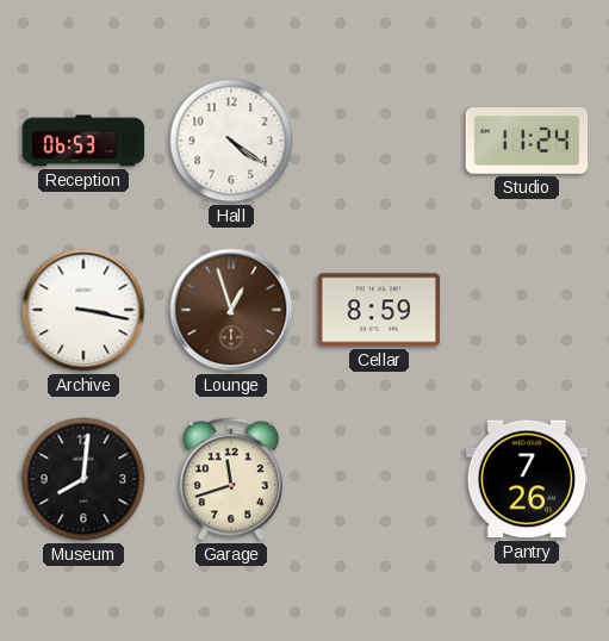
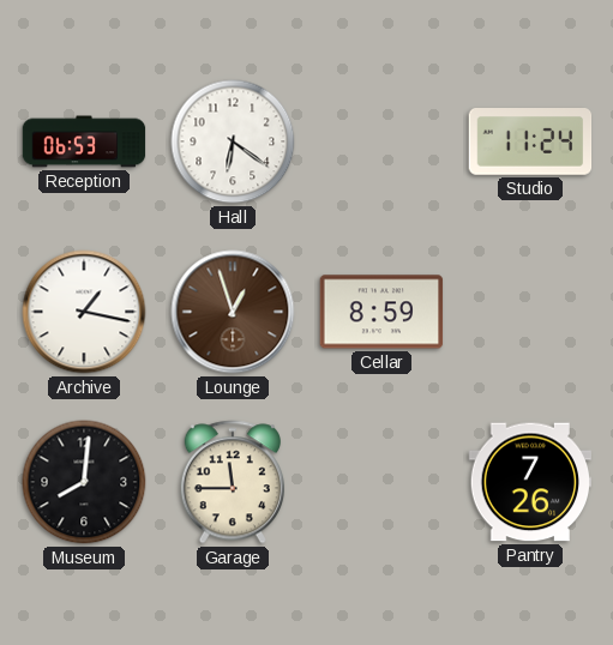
Hall: 4:21 -> 6:21 (233, 141)
Archive: 3:17 -> 1:17 (84, 312)
Garage: 11:42 -> 11:45 (233, 482)
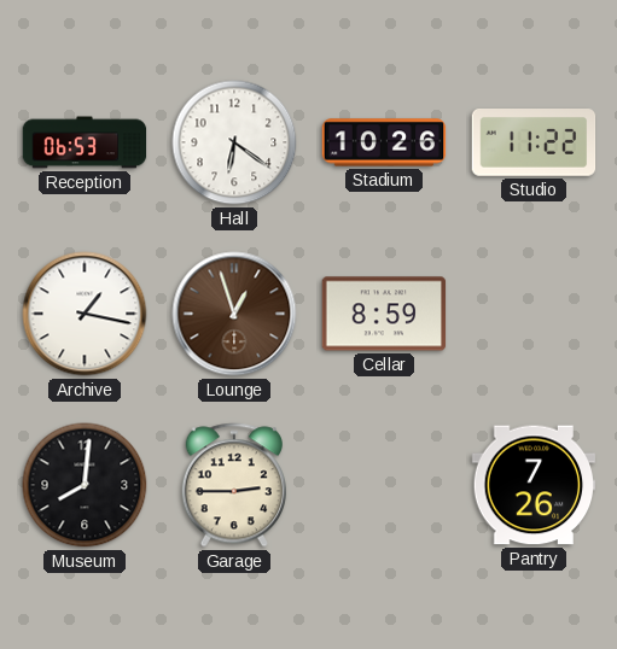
Stadium: none -> 10:26 (384, 142)
Studio: 11:24 -> 11:22 (534, 144)
Garage: 11:45 -> 2:45 (234, 485)
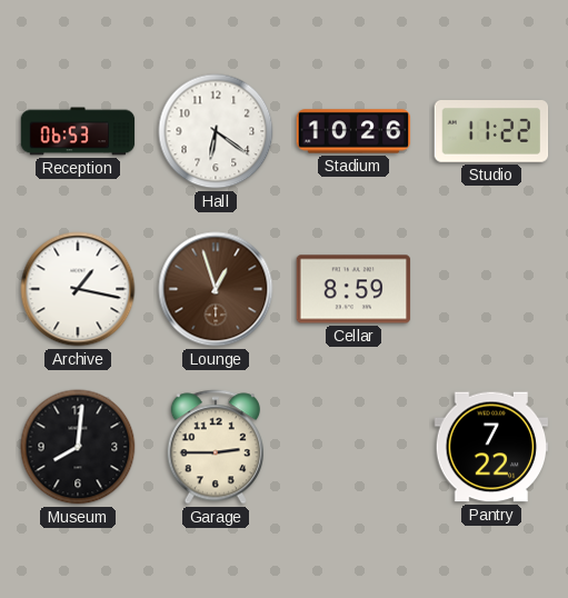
Pantry: 7:26 -> 7:22 (491, 447)
